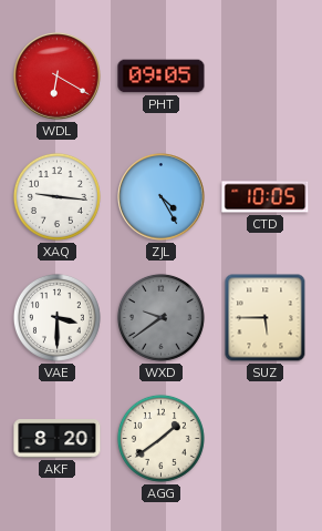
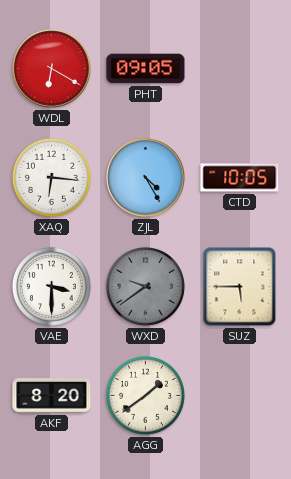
XAQ: 9:16 -> 6:16 (51, 177)
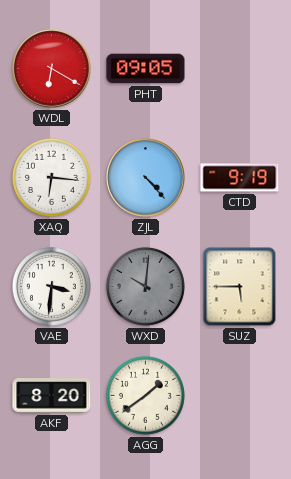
ZJL: 4:25 -> 4:23 (146, 178)
CTD: 10:05 -> 9:19 (240, 178)
VAE: 3:30 -> 3:31 (51, 286)
WXD: 9:39 -> 10:01 (145, 286)
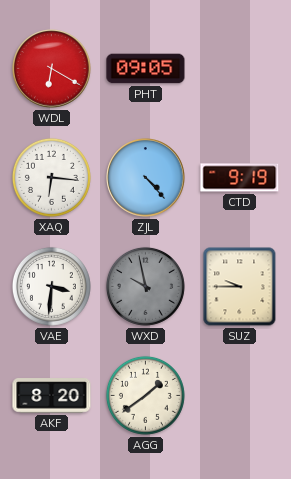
WXD: 10:01 -> 9:58 (145, 286)
SUZ: 5:45 -> 9:45 (240, 287)
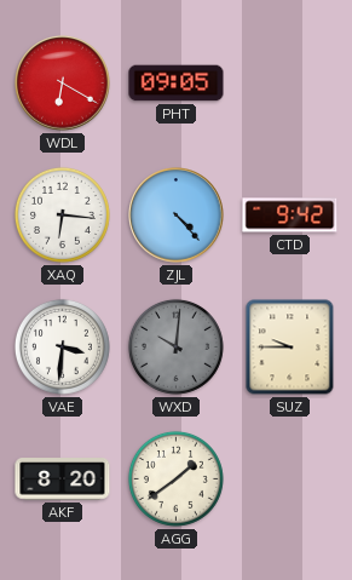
CTD: 9:19 -> 9:42 (290, 216)
WXD: 9:58 -> 10:01 (175, 346)
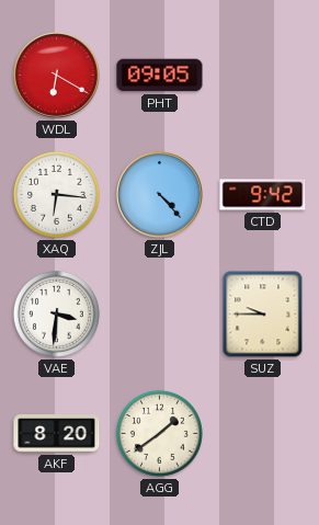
WXD: 10:01 -> none (175, 346)
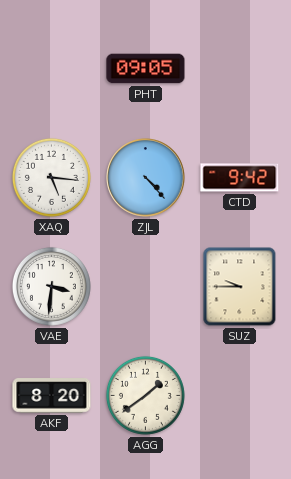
WDL: 6:20 -> none (57, 76)
XAQ: 6:16 -> 5:16 (51, 177)
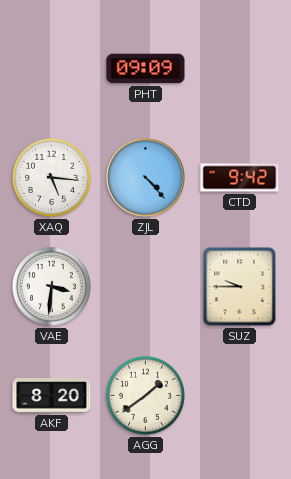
PHT: 09:05 -> 09:09 (146, 69)
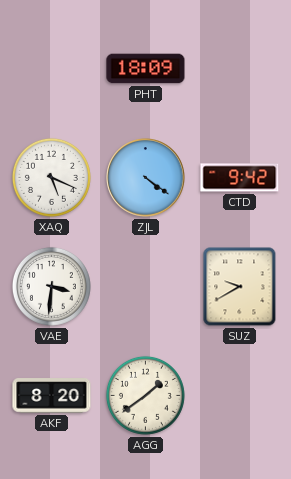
PHT: 09:09 -> 18:09 (146, 69)
XAQ: 5:16 -> 5:19 (51, 177)
ZJL: 4:23 -> 4:21 (146, 178)
SUZ: 9:45 -> 9:40 (240, 287)
